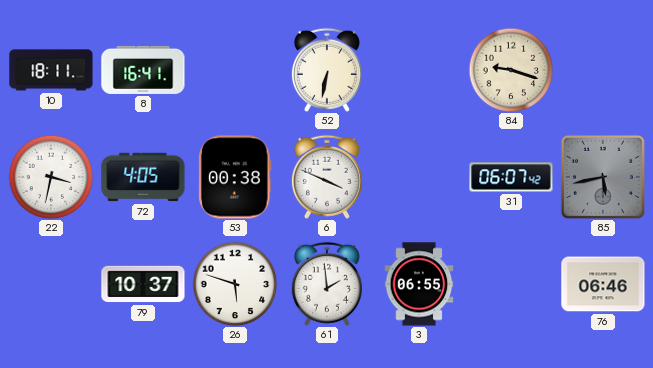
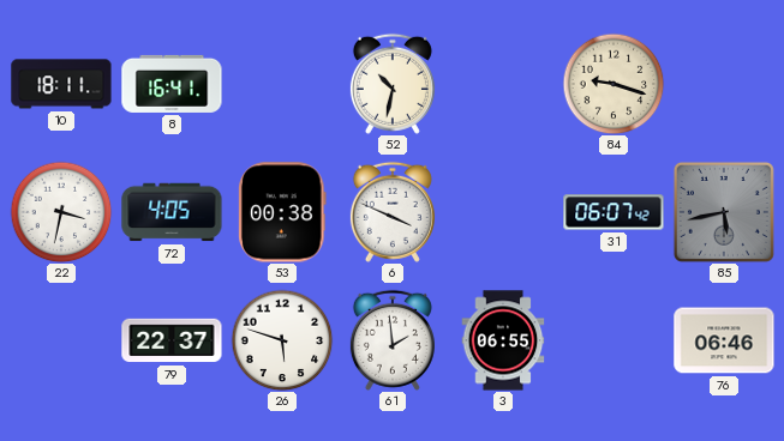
52: 6:32 -> 10:32 (393, 84)
79: 10:37 -> 22:37 (172, 340)
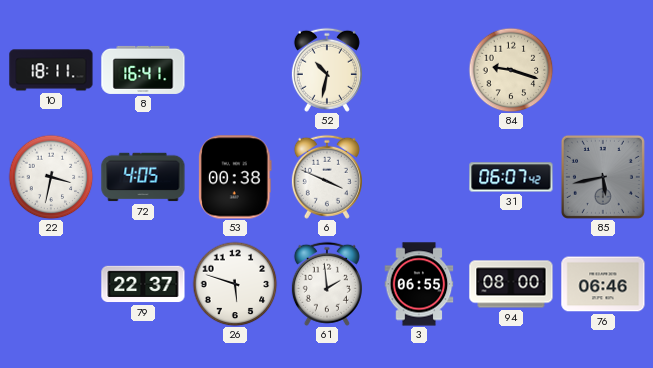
94: none -> 08:00 (511, 284)
